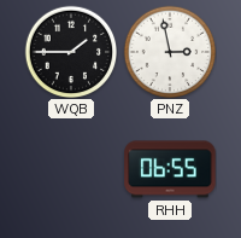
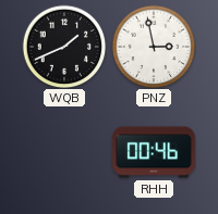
WQB: 1:45 -> 1:41 (64, 47)
RHH: 06:55 -> 00:46 (154, 152)
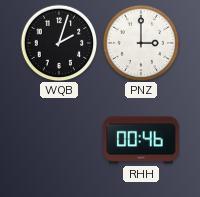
WQB: 1:41 -> 2:03 (59, 43)
PNZ: 2:58 -> 3:00 (141, 43)
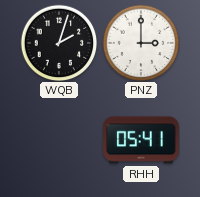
RHH: 00:46 -> 05:41 (141, 140)
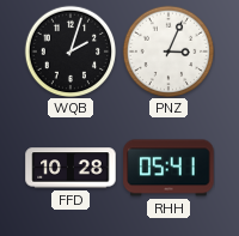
PNZ: 3:00 -> 3:04 (168, 52)
FFD: none -> 10:28 (71, 168)
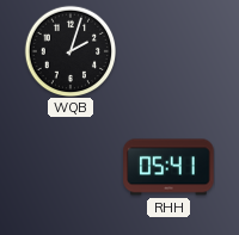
PNZ: 3:04 -> none (168, 52)
FFD: 10:28 -> none (71, 168)
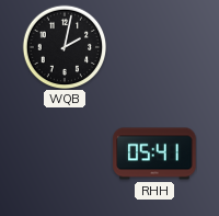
WQB: 2:03 -> 2:02 (65, 47)
